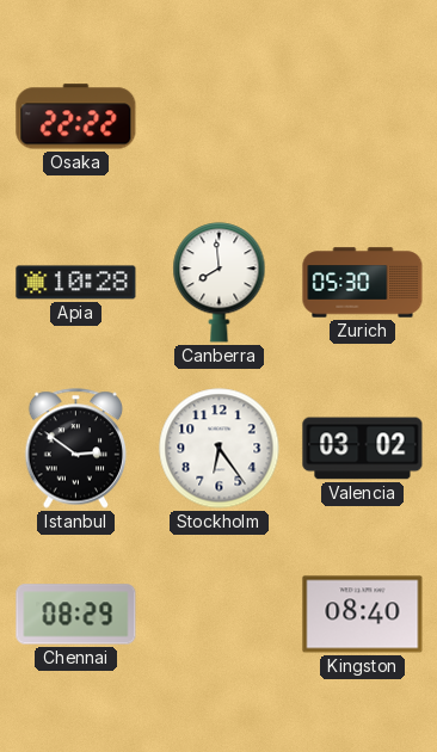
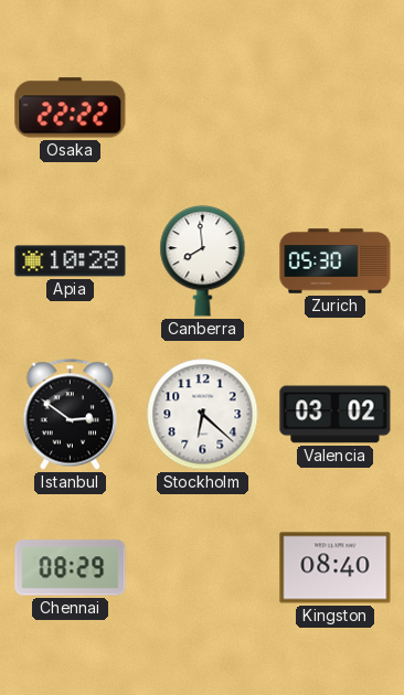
Stockholm: 6:24 -> 6:22 (203, 415)
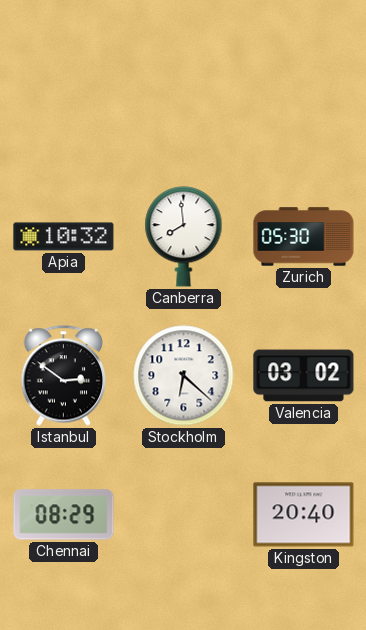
Osaka: 22:22 -> none (71, 108)
Apia: 10:28 -> 10:32 (64, 237)
Kingston: 08:40 -> 20:40 (304, 515)
